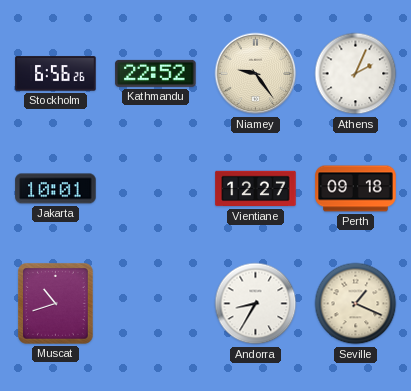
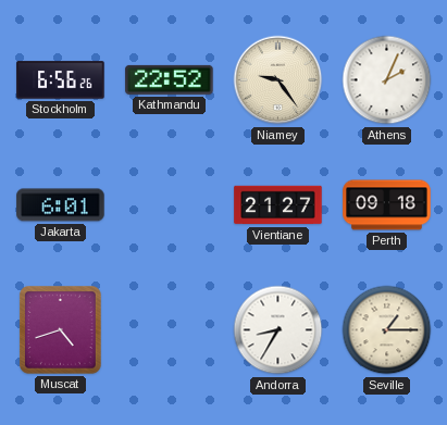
Jakarta: 10:01 -> 6:01 (61, 205)
Vientiane: 12:27 -> 21:27 (278, 205)
Muscat: 10:42 -> 4:42 (61, 330)
Seville: 1:19 -> 1:15 (387, 330)
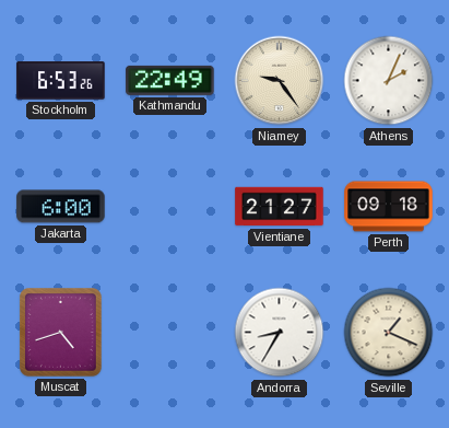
Stockholm: 6:56 -> 6:53 (61, 81)
Kathmandu: 22:52 -> 22:49 (170, 80)
Jakarta: 6:01 -> 6:00 (61, 207)
Seville: 1:15 -> 1:19 (389, 333)
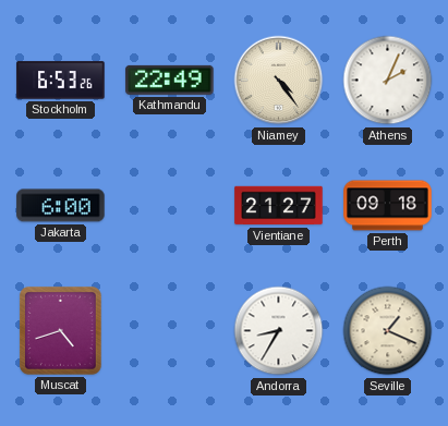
Niamey: 9:24 -> 4:24 (279, 81)
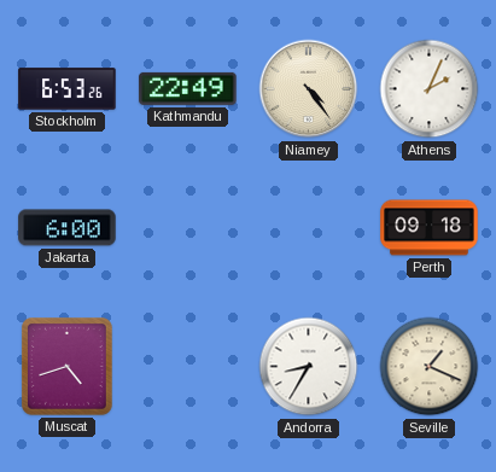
Vientiane: 21:27 -> none (279, 206)
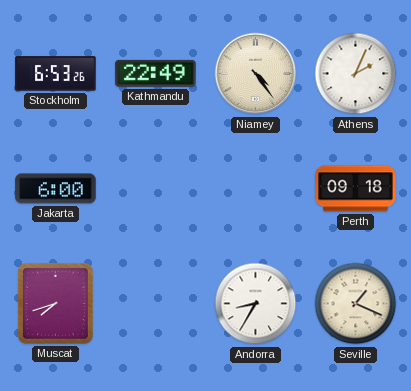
Muscat: 4:42 -> 7:42 (56, 304)
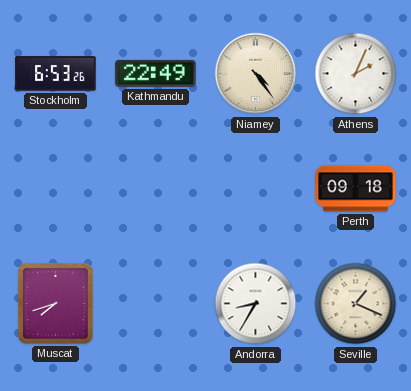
Jakarta: 6:00 -> none (56, 189)
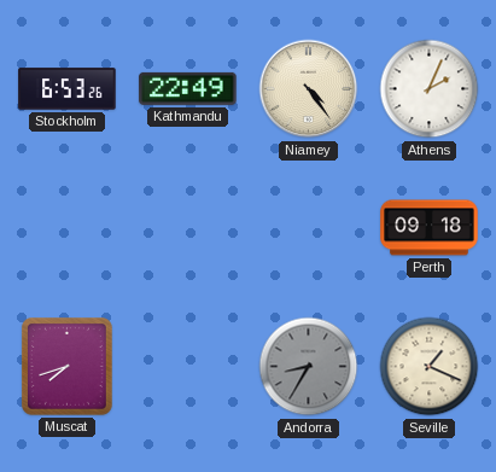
Andorra dial: white -> grey (309, 367)
